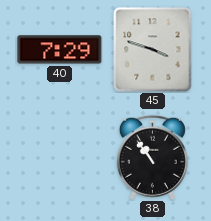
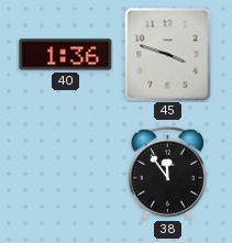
40: 7:29 -> 1:36 (66, 55)
38: 10:54 -> 11:54 (167, 173)
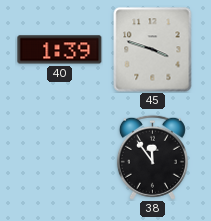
40: 1:36 -> 1:39 (60, 50)
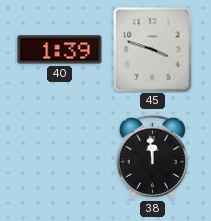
38: 11:54 -> 11:59 (152, 157)
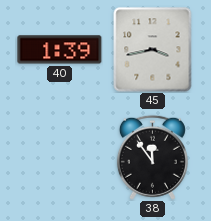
45: 3:48 -> 3:43 (153, 50)
38: 11:59 -> 11:54 (152, 157)
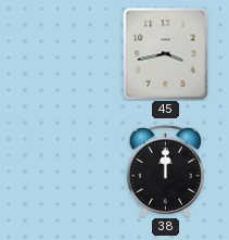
40: 1:39 -> none (60, 50)
38: 11:54 -> 12:00 (165, 170)
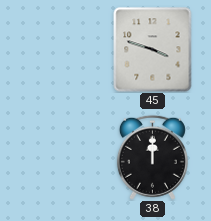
45: 3:43 -> 3:48 (153, 50)
